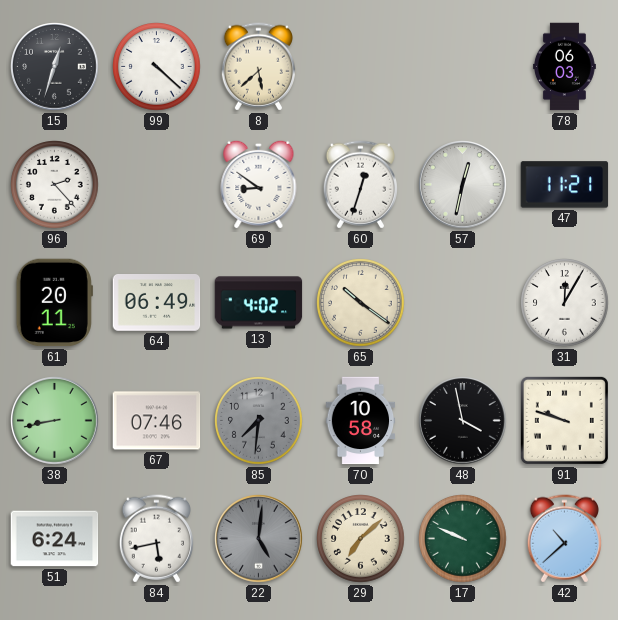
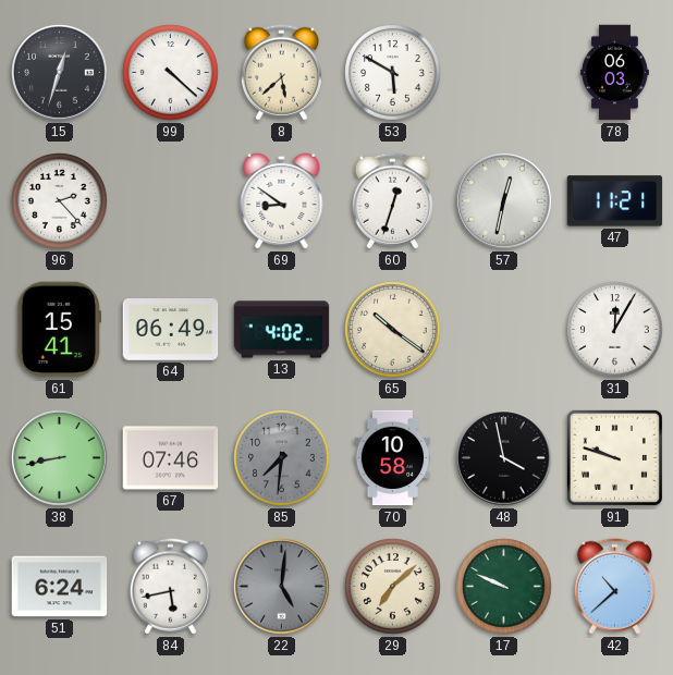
53: none -> 5:50 (393, 73)
61: 20:11 -> 15:41 (59, 330)
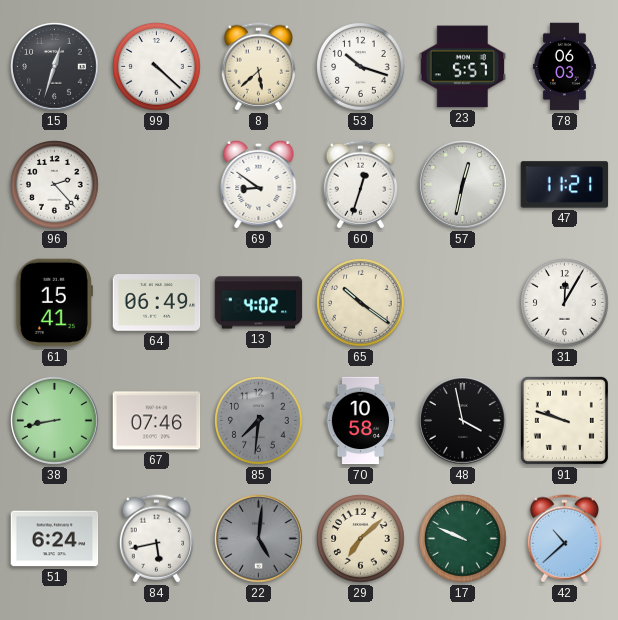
53: 5:50 -> 10:18 (361, 67)
23: none -> 5:57 (463, 67)
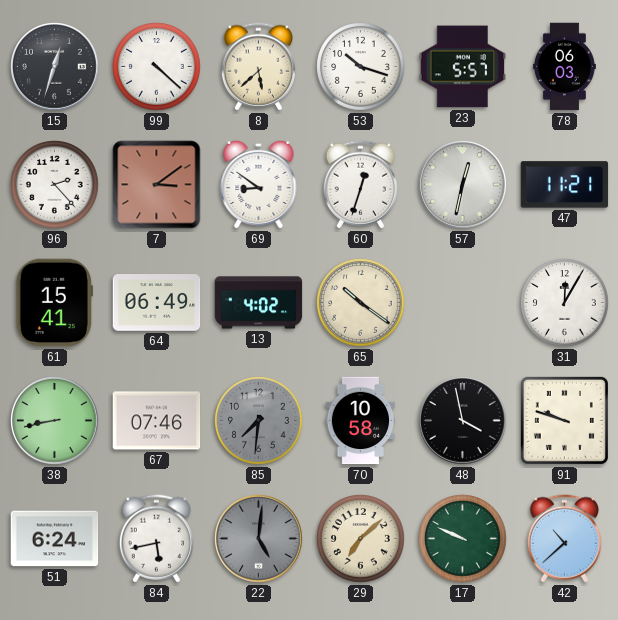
7: none -> 3:09 (157, 185)
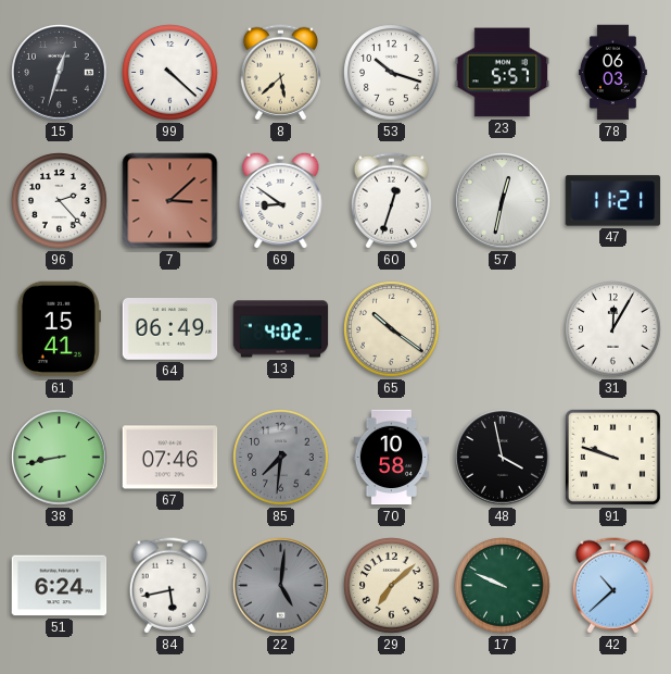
7: 3:09 -> 3:08 (170, 201)
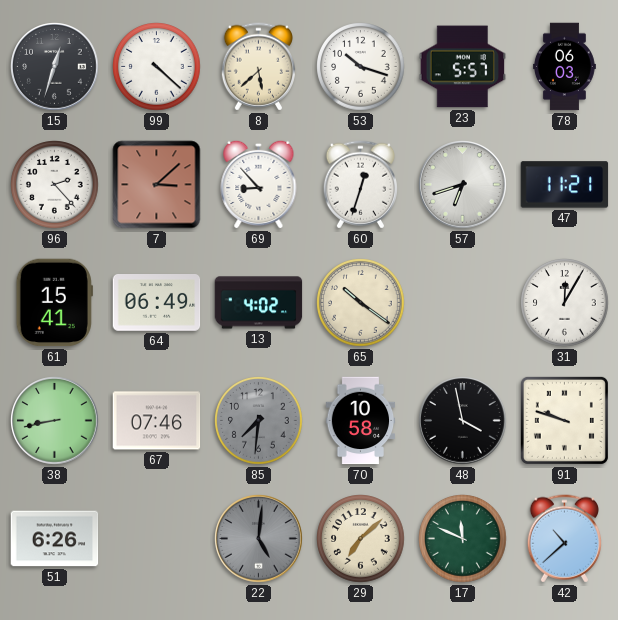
69: 8:51 -> 8:53 (259, 184)
57: 12:32 -> 6:42 (463, 185)
51: 6:24 -> 6:26 (55, 539)
84: 5:43 -> none (169, 586)
17: 9:49 -> 11:49 (463, 539)
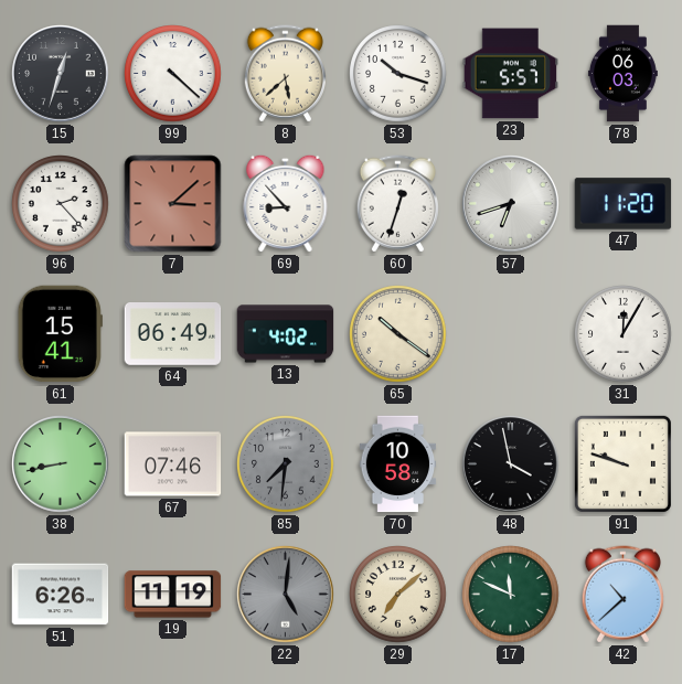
47: 11:21 -> 11:20 (624, 204)
19: none -> 11:19 (173, 595)
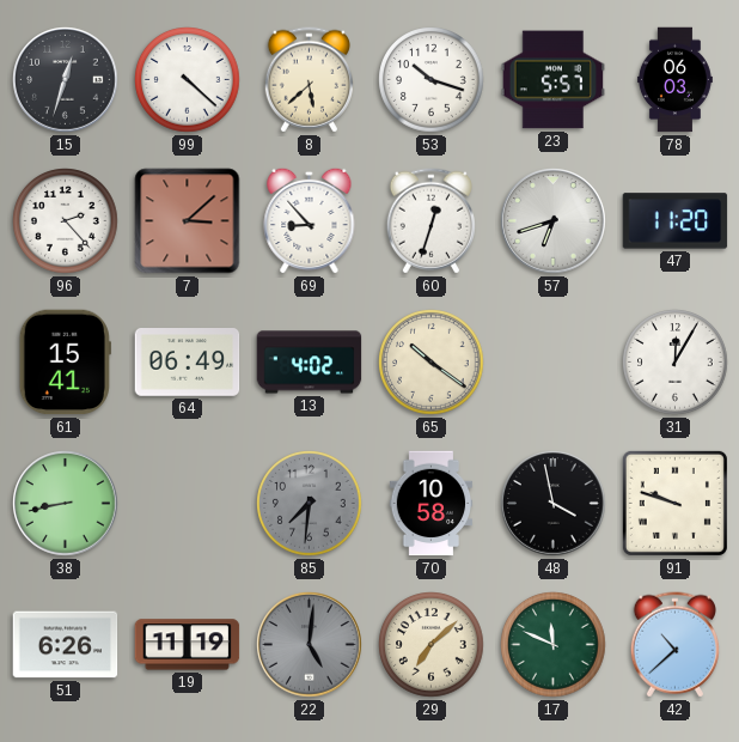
67: 07:46 -> none (173, 464)
